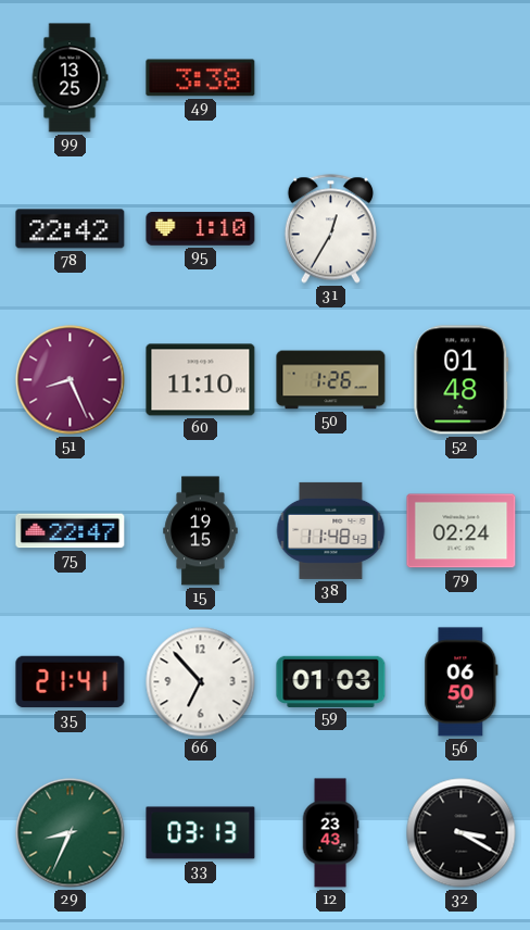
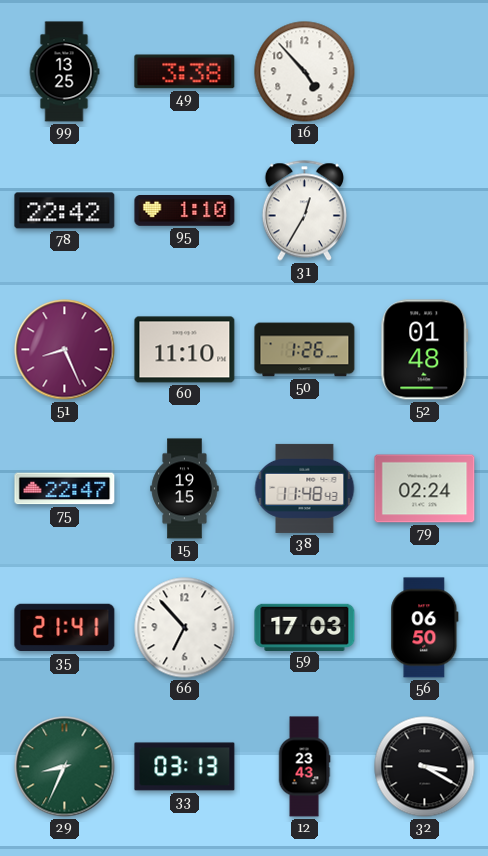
16: none -> 4:53 (305, 72)
59: 01:03 -> 17:03 (305, 627)
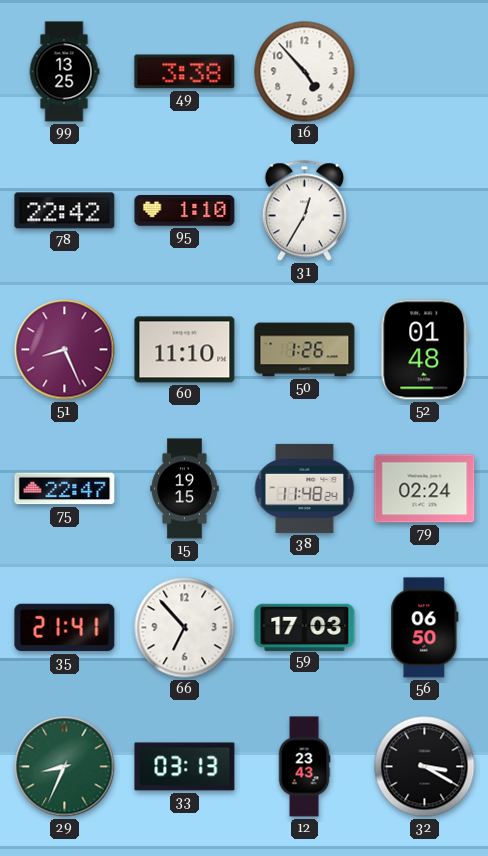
38: 11:48:43 -> 11:48:24 (305, 488)
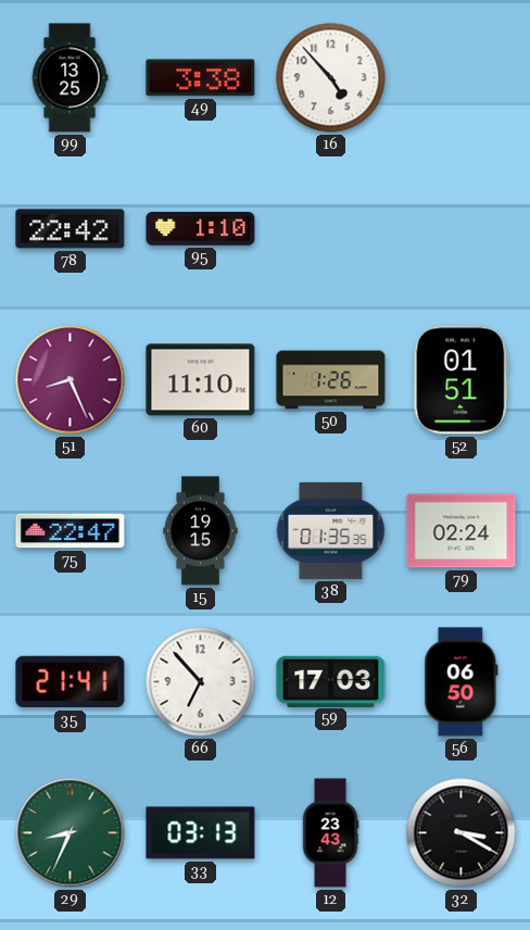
31: 12:35 -> none (304, 211)
52: 01:48 -> 01:51 (462, 380)
38: 11:48 -> 01:35 (331, 530)
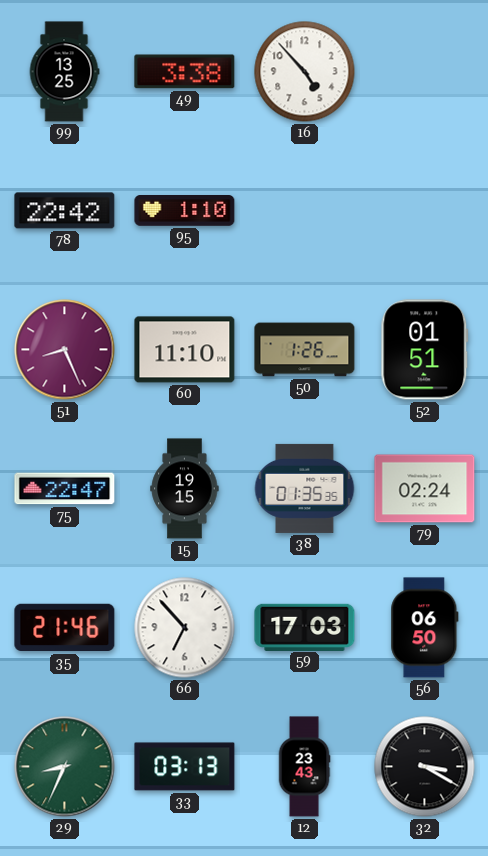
35: 21:41 -> 21:46 (65, 628)
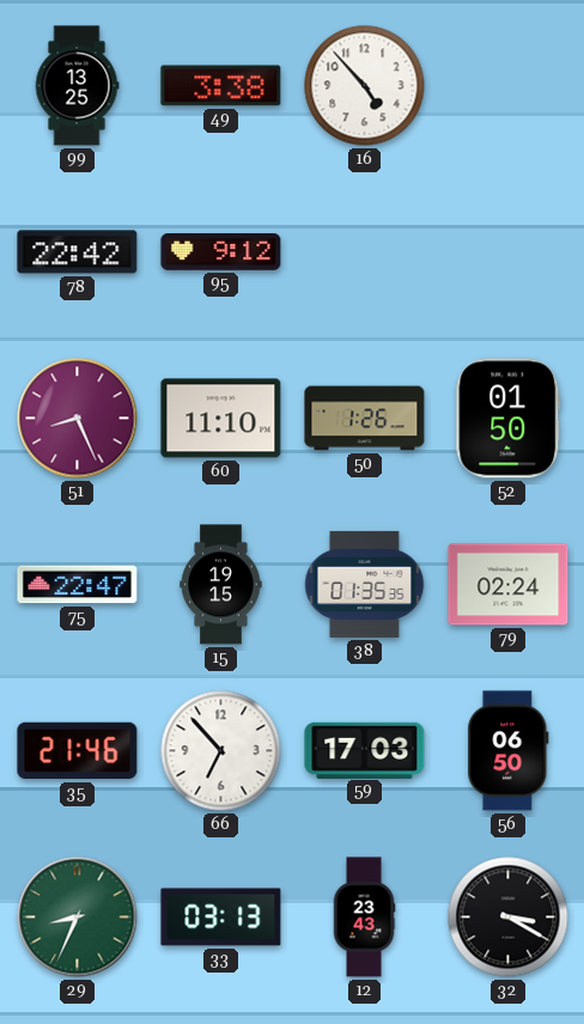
95: 1:10 -> 9:12 (221, 252)
52: 01:51 -> 01:50 (509, 419)
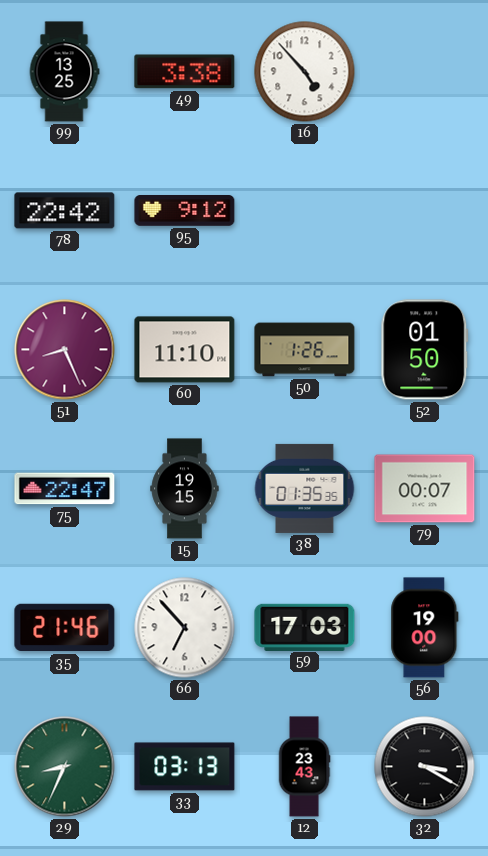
79: 02:24 -> 00:07 (425, 489)
56: 06:50 -> 19:00 (425, 628)
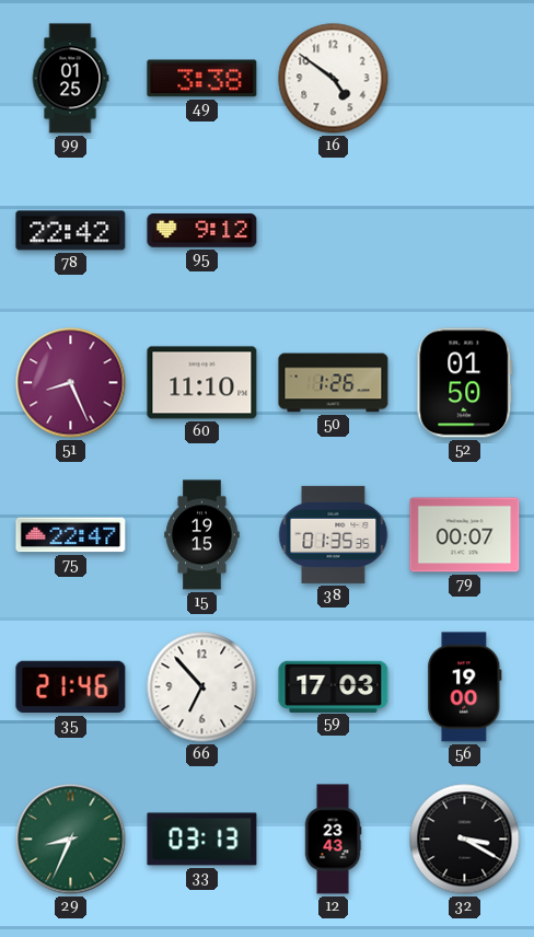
99: 13:25 -> 01:25 (70, 79)
16: 4:53 -> 4:51 (334, 79)
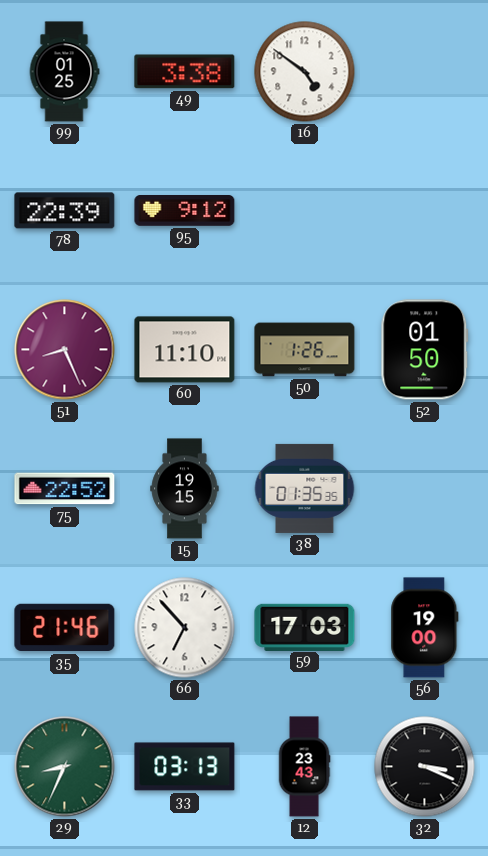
78: 22:42 -> 22:39 (65, 211)
75: 22:47 -> 22:52 (65, 489)
79: 00:07 -> none (465, 535)
32: 3:20 -> 3:19 (425, 767)
